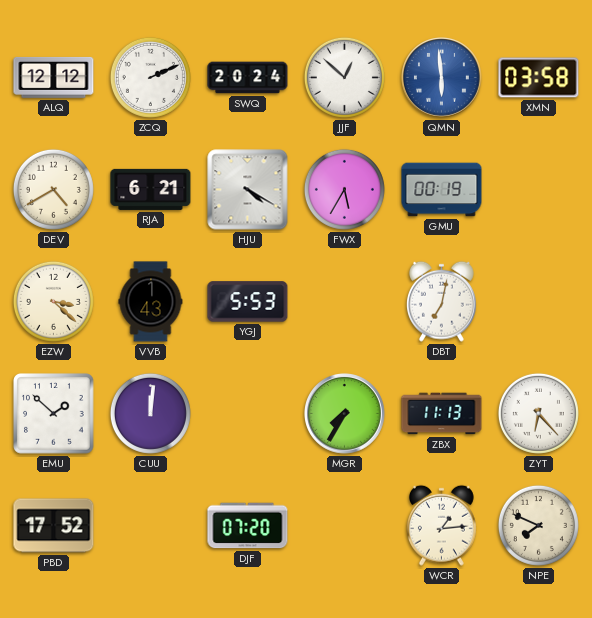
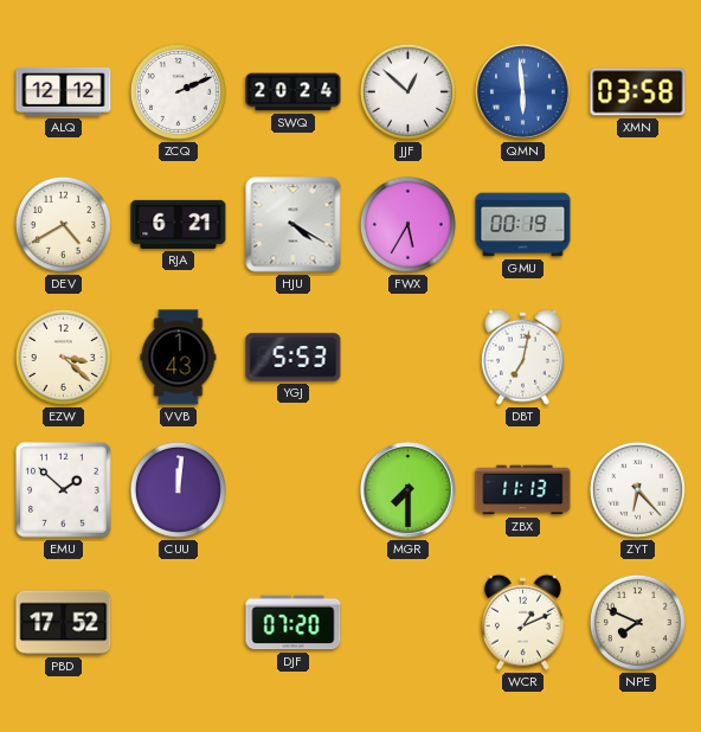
MGR: 7:35 -> 7:30 (409, 490)
WCR: 1:14 -> 1:11 (522, 622)
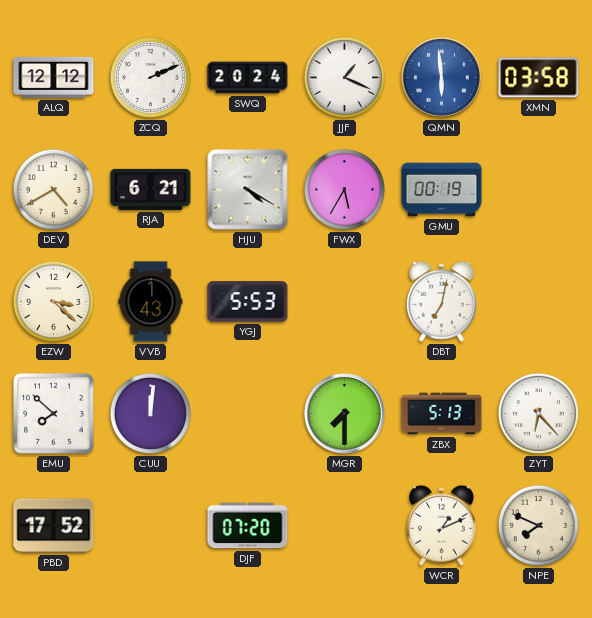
JJF: 12:52 -> 1:19 (344, 77)
EMU: 1:52 -> 7:52 (54, 414)
ZBX: 11:13 -> 5:13 (442, 414)
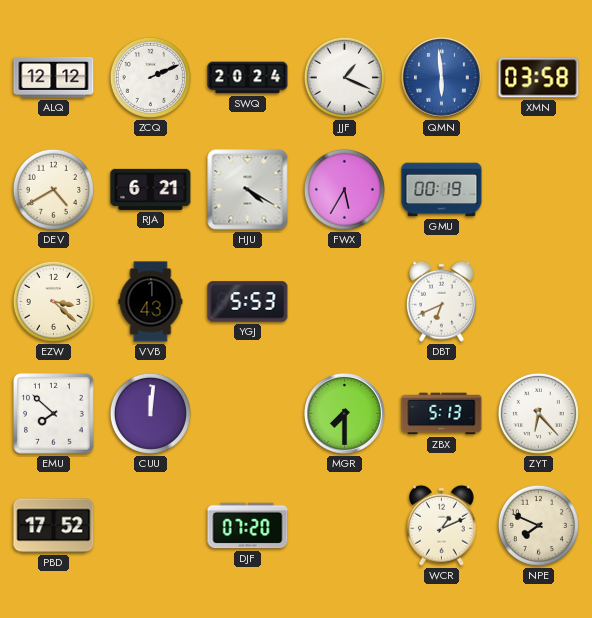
DBT: 7:02 -> 6:41 (441, 301)
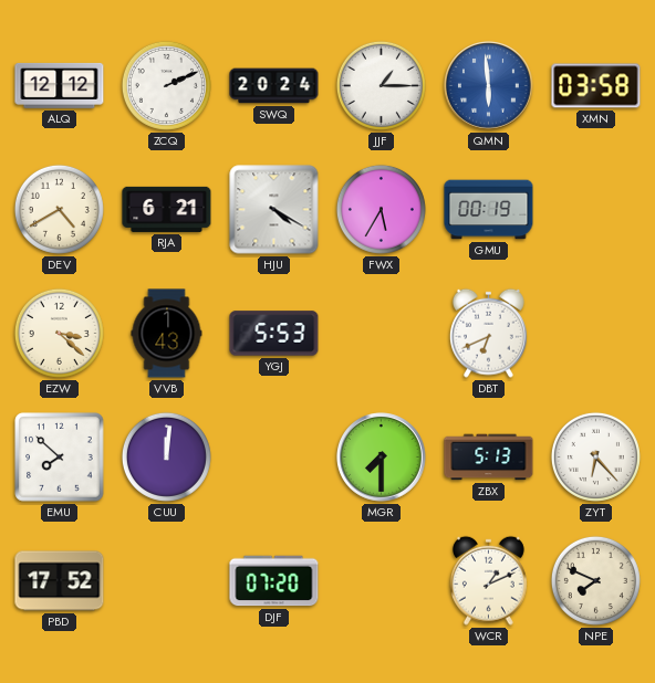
JJF: 1:19 -> 1:15 (381, 85)
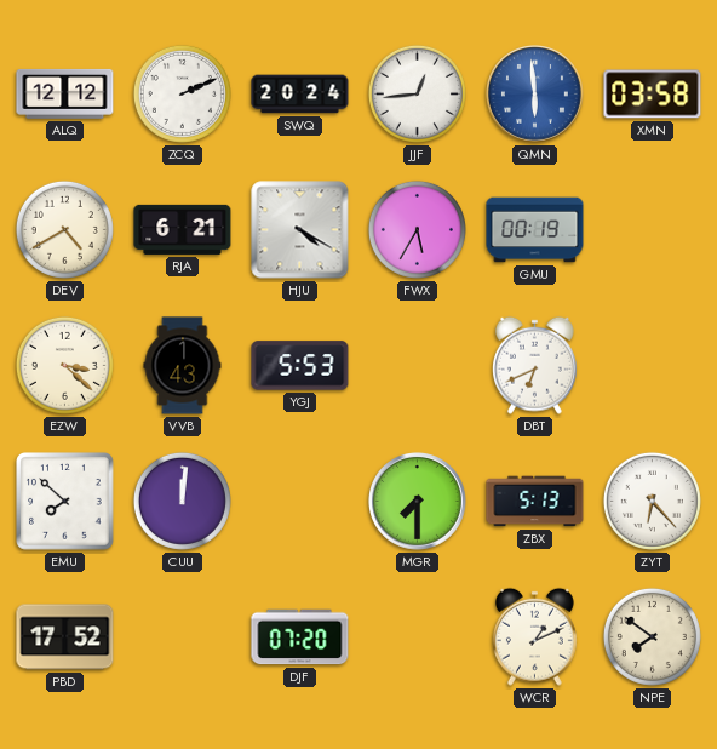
JJF: 1:15 -> 12:44 (417, 93)
NPE: 7:49 -> 7:51 (652, 636)
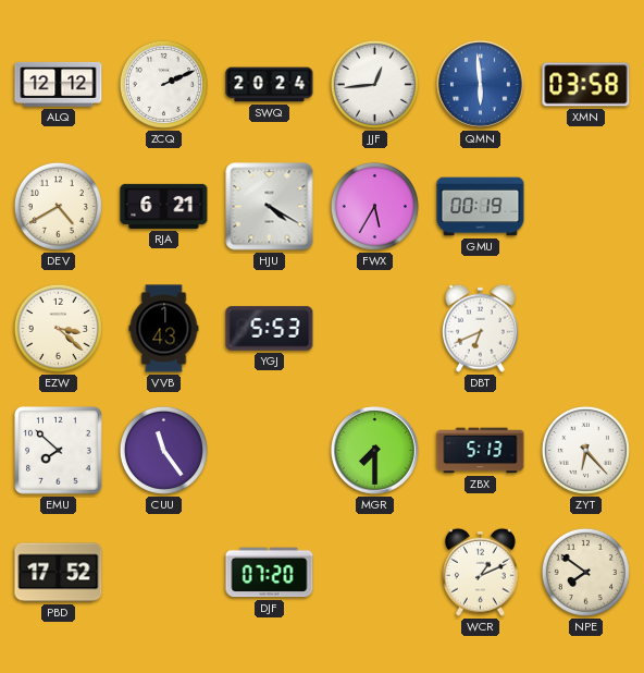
CUU: 12:01 -> 11:24 (163, 450)
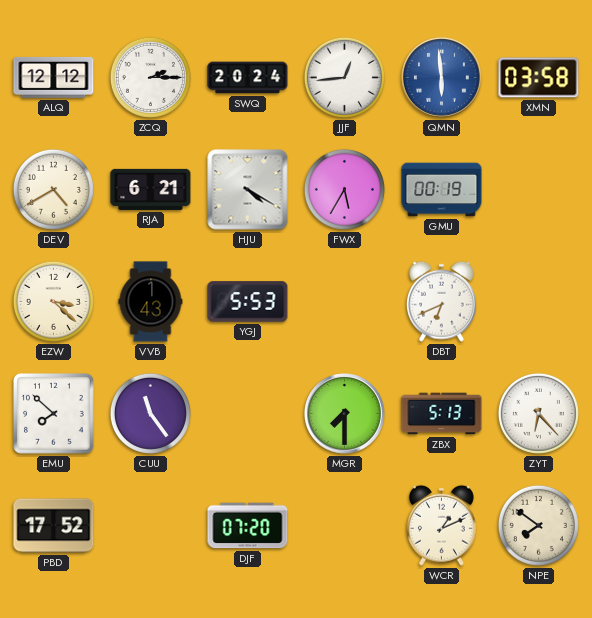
ZCQ: 2:11 -> 2:15 (150, 77)
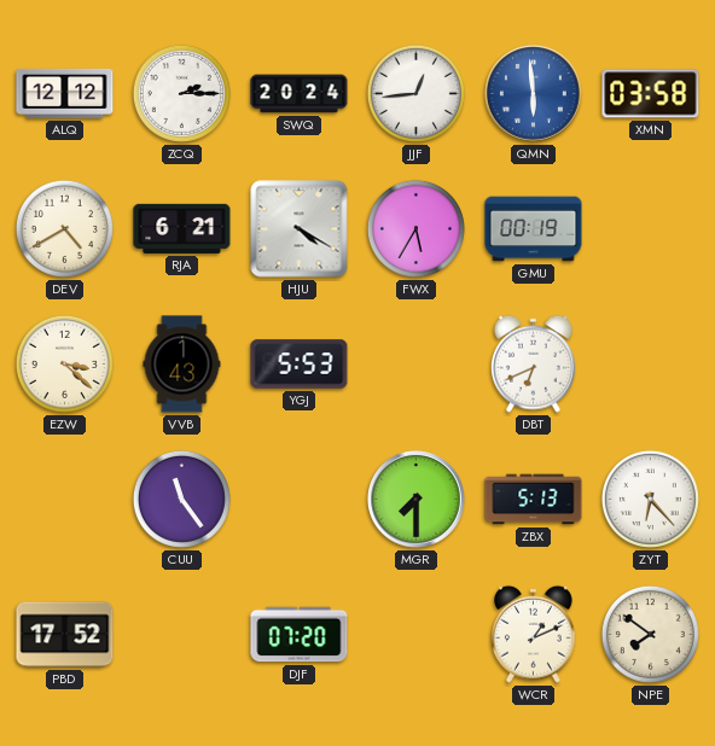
EMU: 7:52 -> none (54, 414)
